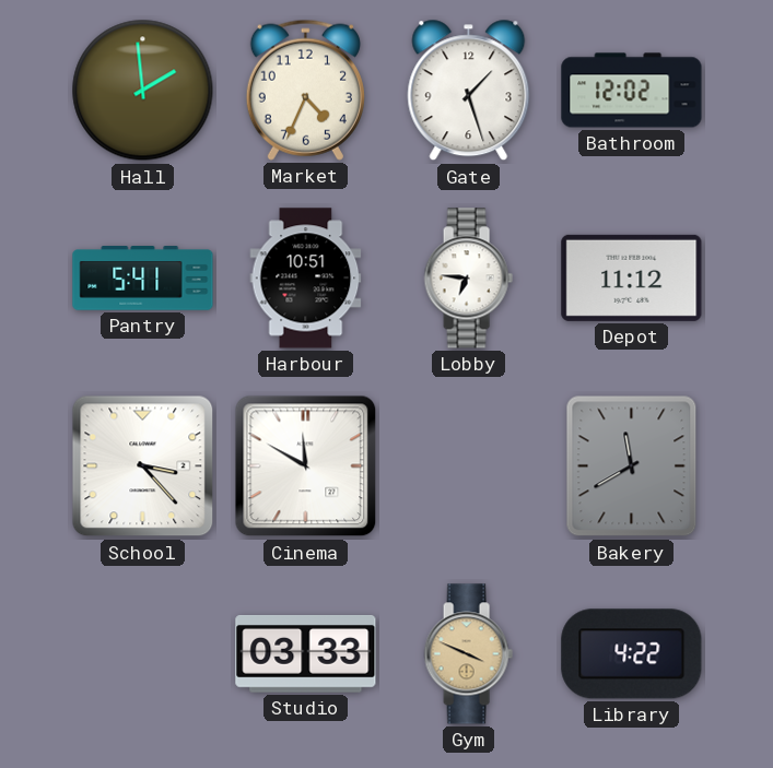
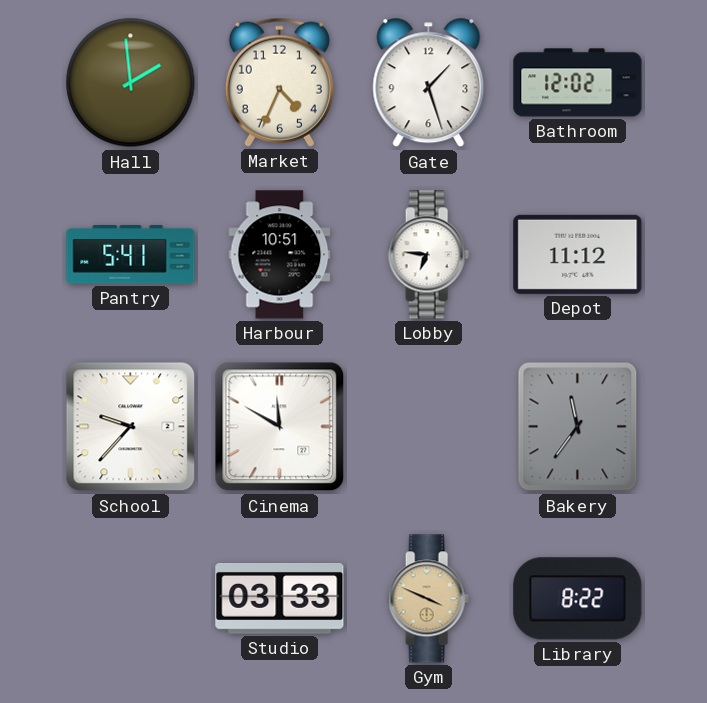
School: 3:23 -> 9:37 (131, 427)
Bakery: 11:40 -> 11:36 (578, 427)
Library: 4:22 -> 8:22 (578, 599)
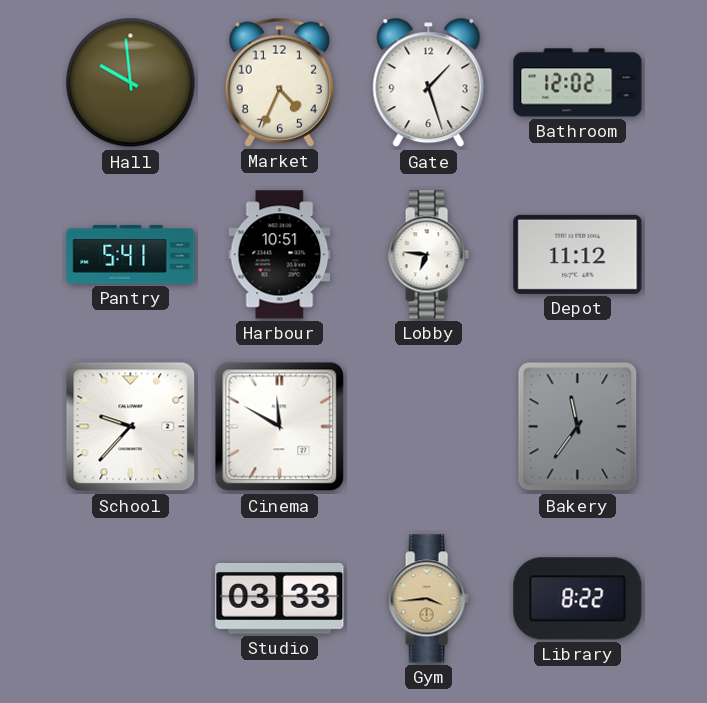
Hall: 1:59 -> 9:59 (131, 83)
Gym: 3:49 -> 3:44 (428, 599)
